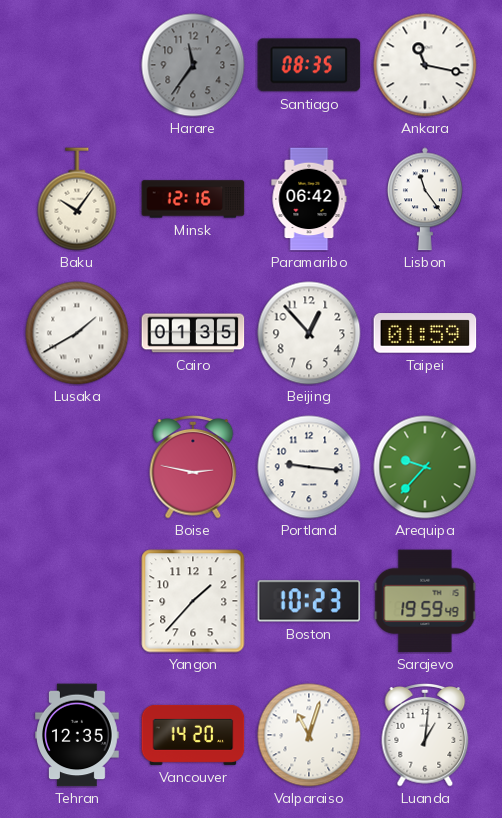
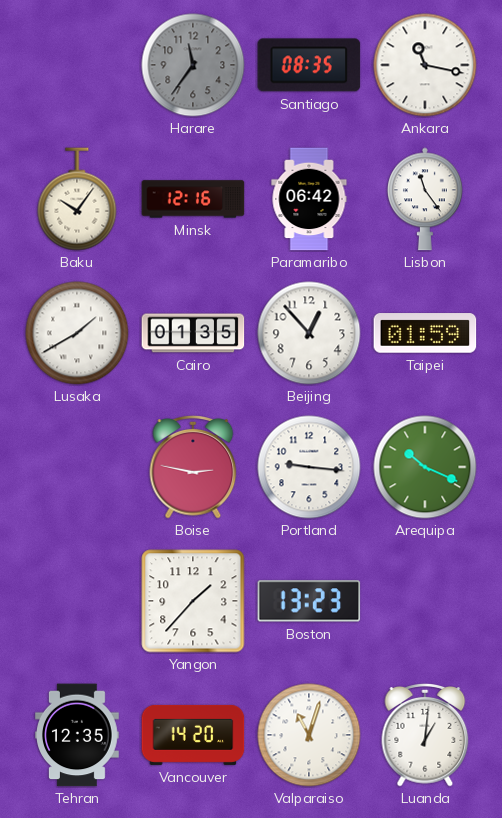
Arequipa: 9:37 -> 10:19 (425, 467)
Boston: 10:23 -> 13:23 (309, 601)
Sarajevo: 19:59 -> none (425, 601)
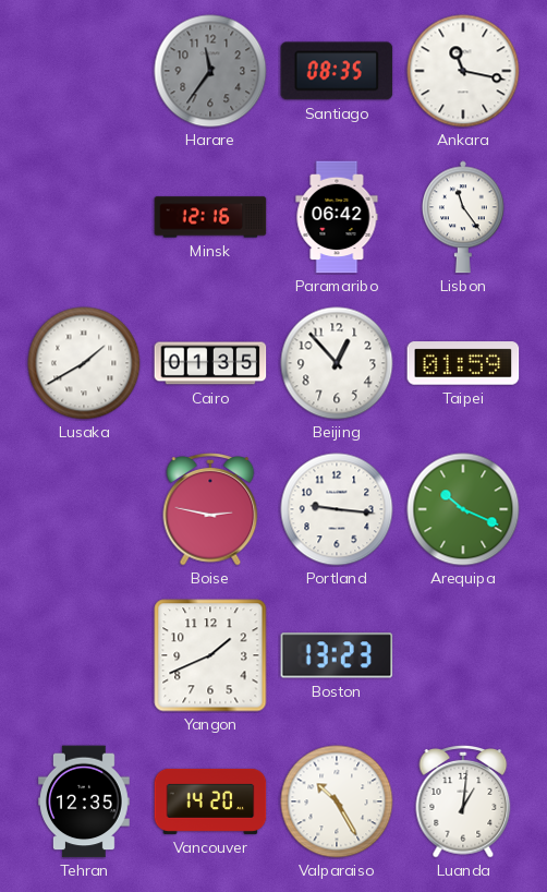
Baku: 10:06 -> none (77, 199)
Yangon: 1:37 -> 1:41 (210, 655)
Valparaiso: 11:03 -> 10:25 (337, 801)
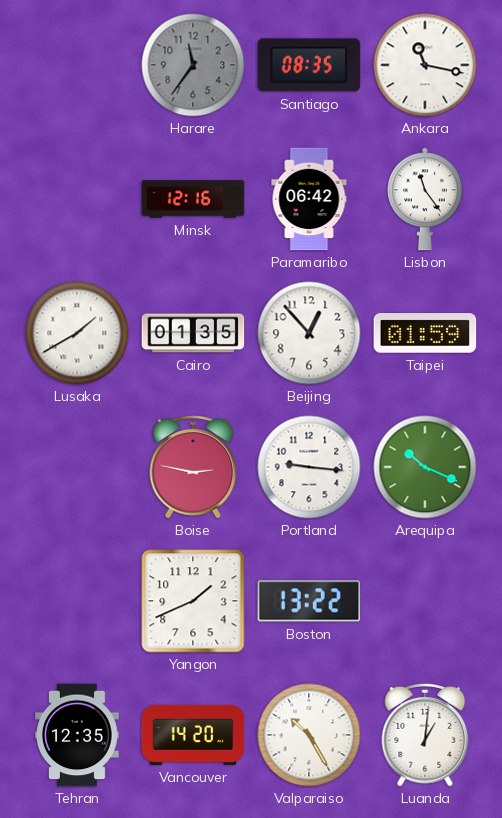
Boston: 13:23 -> 13:22 (309, 601)
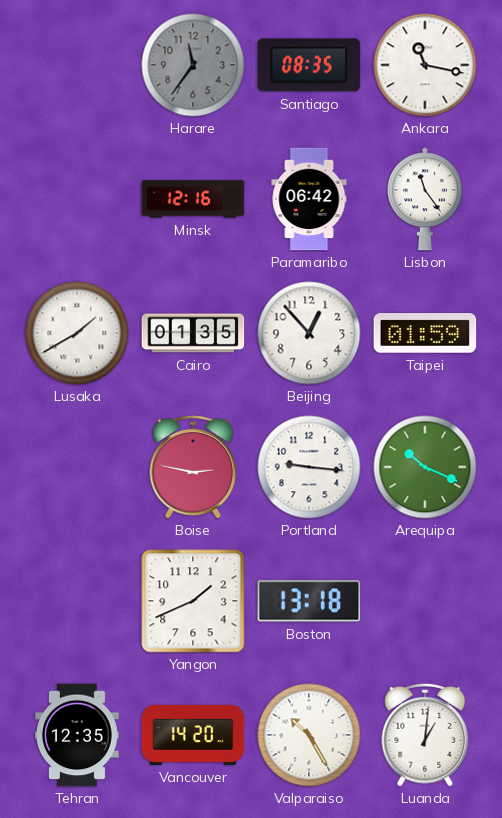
Boston: 13:22 -> 13:18 (309, 601)
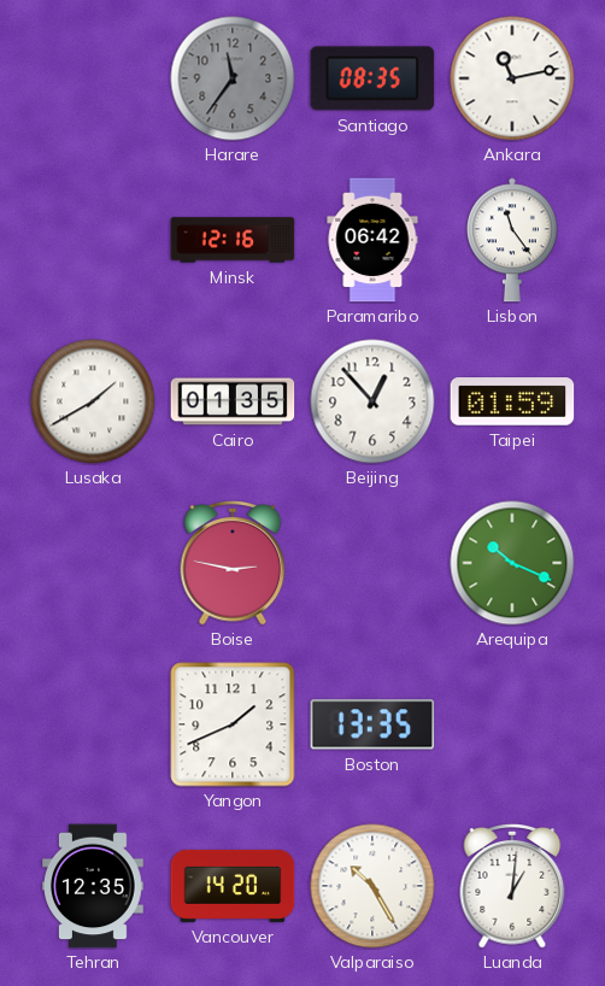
Ankara: 11:17 -> 11:13 (512, 78)
Portland: 9:16 -> none (309, 467)
Boston: 13:18 -> 13:35 (372, 724)
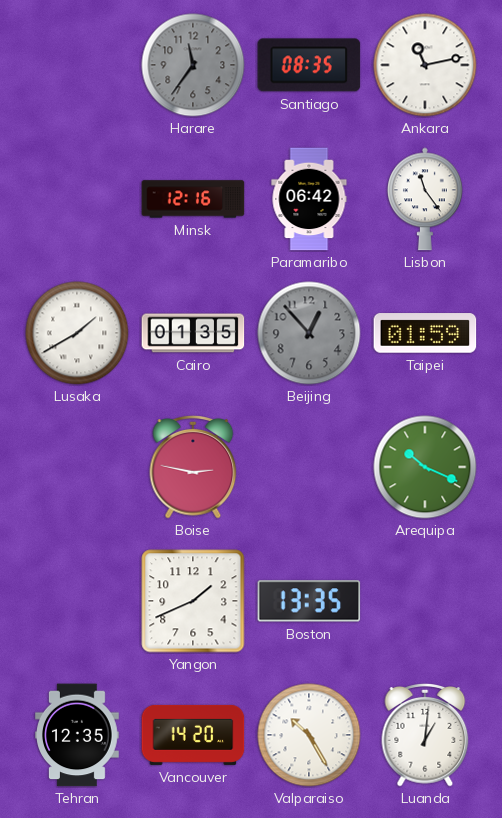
Beijing dial: white -> grey (309, 333)
